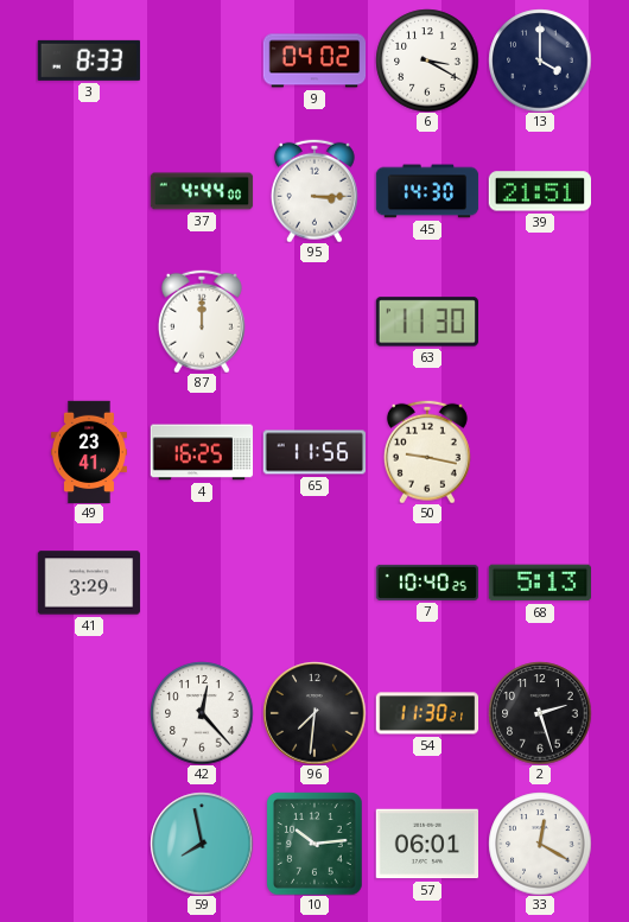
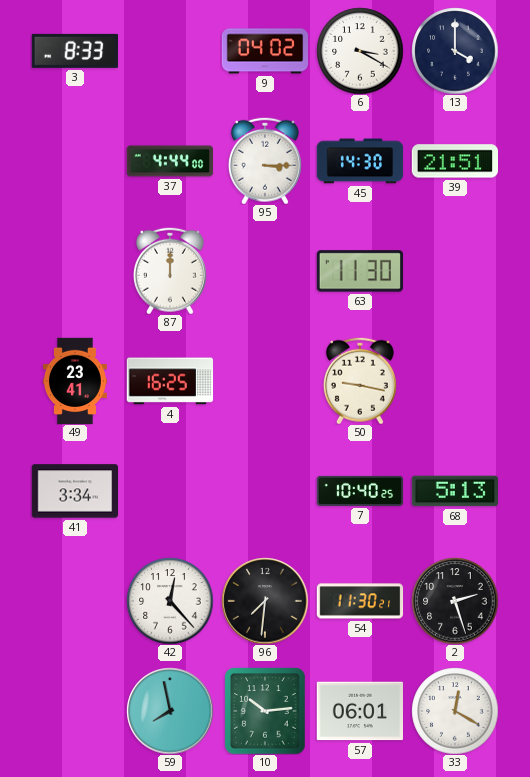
65: 11:56 -> none (314, 452)
41: 3:29 -> 3:34 (75, 491)
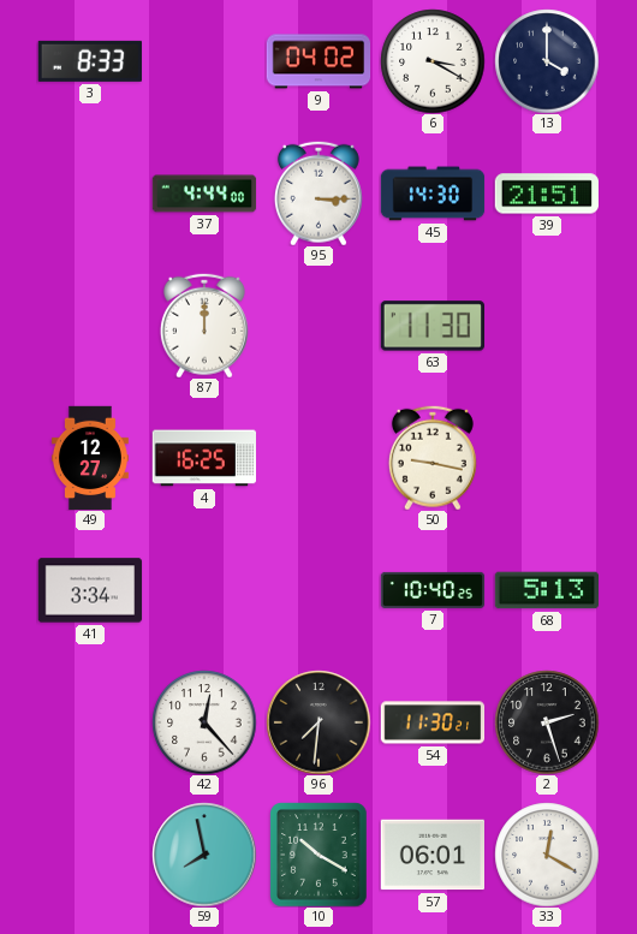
49: 23:41 -> 12:27 (90, 458)
10: 10:14 -> 10:20 (318, 855)
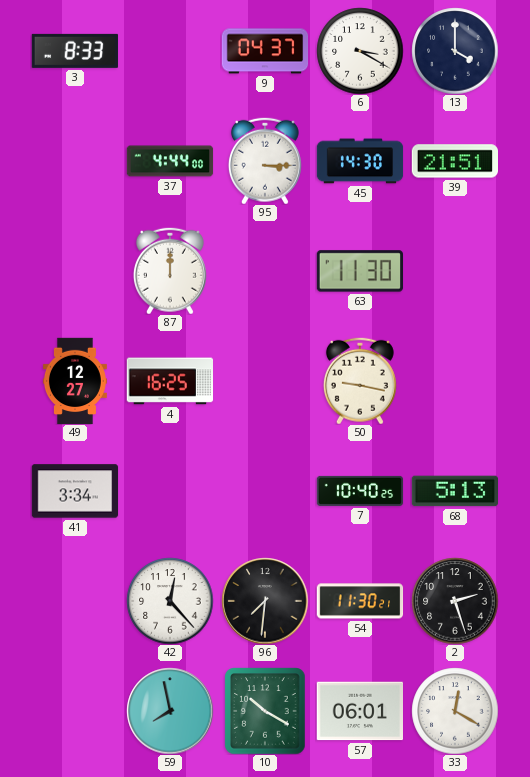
9: 04:02 -> 04:37 (265, 51)
